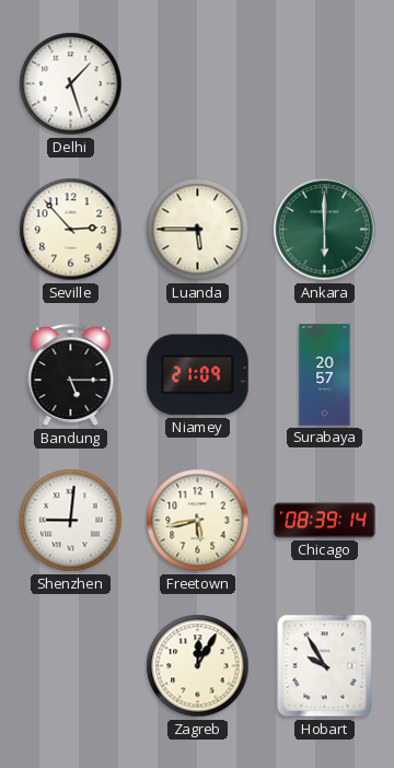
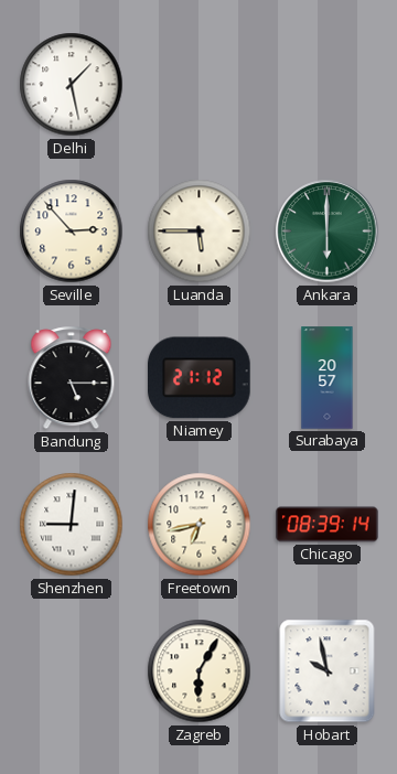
Delhi: 1:27 -> 1:28 (72, 85)
Niamey: 21:09 -> 21:12 (200, 378)
Freetown: 5:43 -> 6:43 (200, 525)
Zagreb: 12:05 -> 6:05 (200, 671)
Hobart: 9:55 -> 9:58 (328, 671)
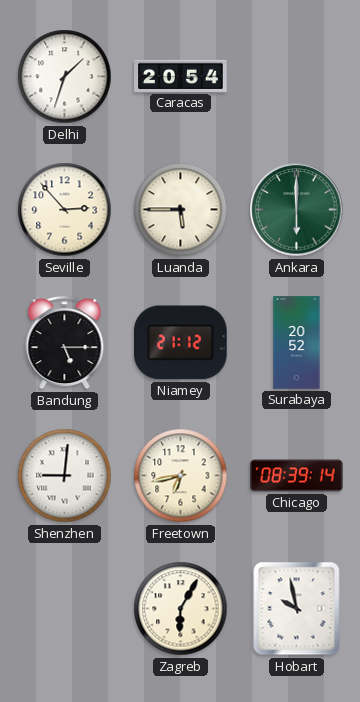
Delhi: 1:28 -> 1:33 (65, 77)
Caracas: none -> 20:54 (181, 76)
Surabaya: 20:57 -> 20:52 (297, 343)
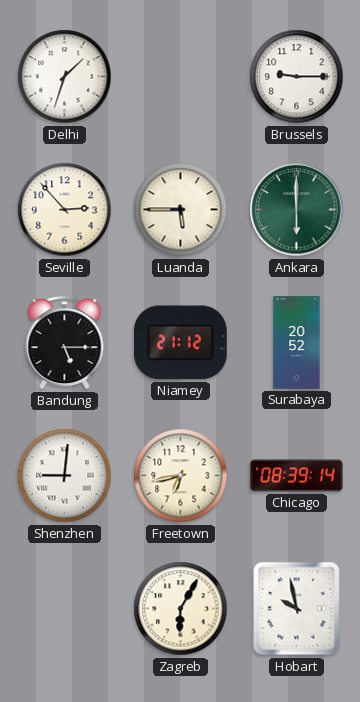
Caracas: 20:54 -> none (181, 76)
Brussels: none -> 9:15 (297, 77)
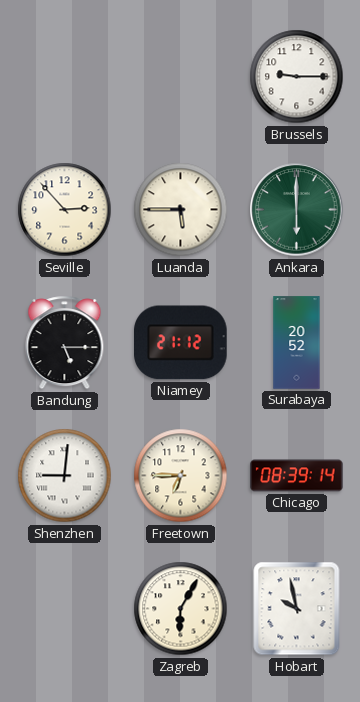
Delhi: 1:33 -> none (65, 77)
Freetown: 6:43 -> 6:45 (181, 476)
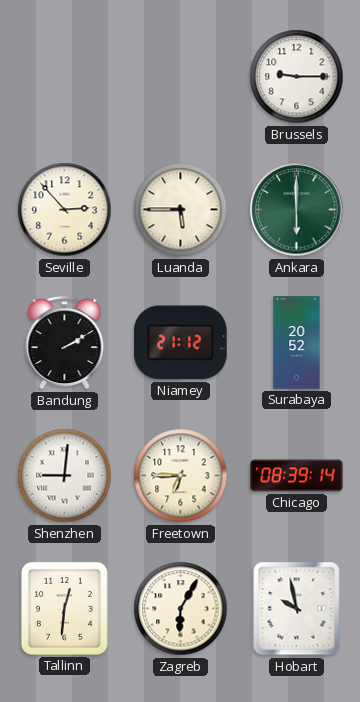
Bandung: 5:15 -> 2:10 (65, 343)
Tallinn: none -> 12:31 (64, 608)
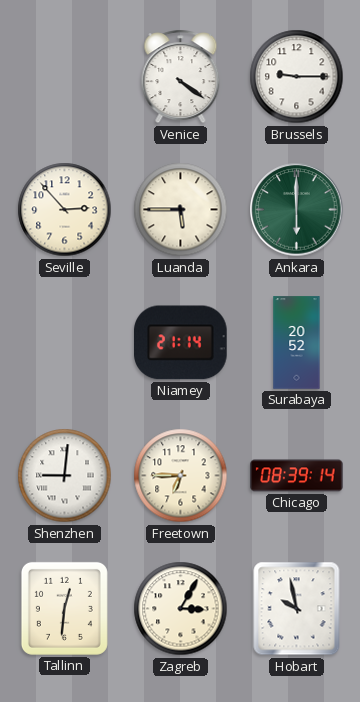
Venice: none -> 4:21 (181, 77)
Bandung: 2:10 -> none (65, 343)
Niamey: 21:12 -> 21:14 (181, 343)
Zagreb: 6:05 -> 3:05 (181, 609)
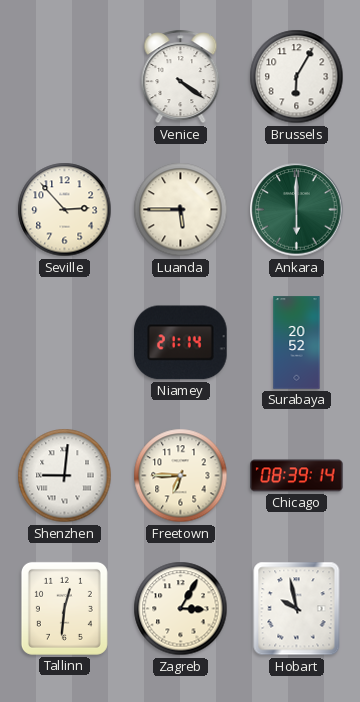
Brussels: 9:15 -> 6:05 (297, 77)
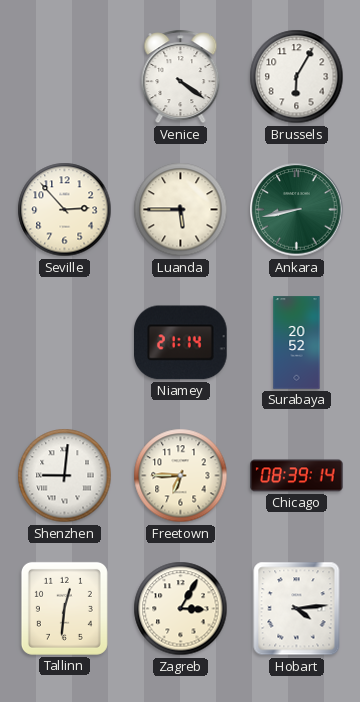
Ankara: 6:00 -> 8:43 (297, 210)
Hobart: 9:58 -> 4:14 (297, 609)
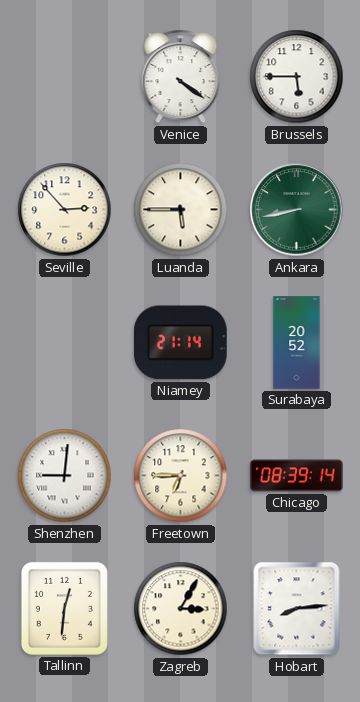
Brussels: 6:05 -> 5:45 (297, 77)
Hobart: 4:14 -> 8:14 (297, 609)
